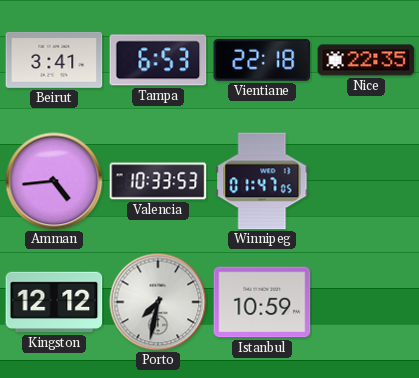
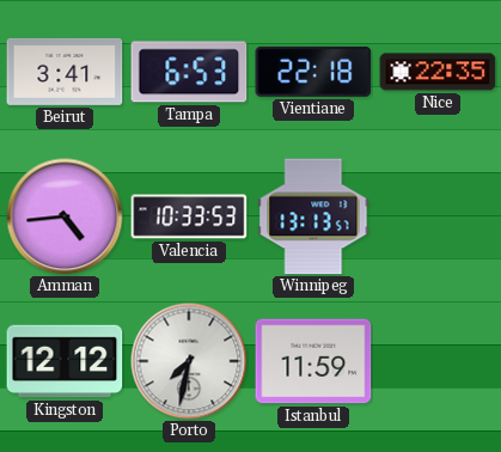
Winnipeg: 01:47 -> 13:13 (313, 216)
Istanbul: 10:59 -> 11:59 (313, 361)
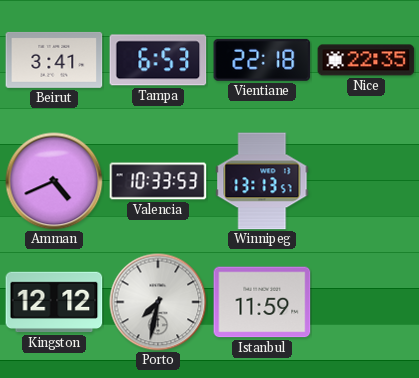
Amman: 4:44 -> 4:41 (54, 181)
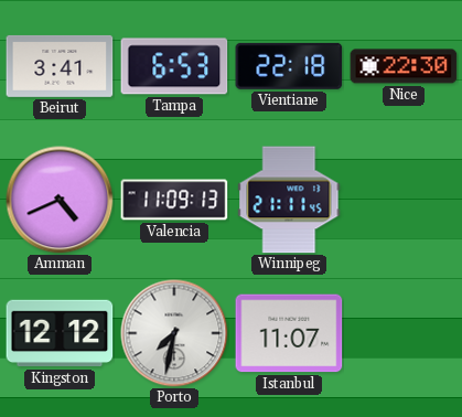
Nice: 22:35 -> 22:30 (404, 66)
Valencia: 10:33 -> 11:09 (174, 200)
Winnipeg: 13:13 -> 21:11 (289, 200)
Istanbul: 11:59 -> 11:07 (289, 333)
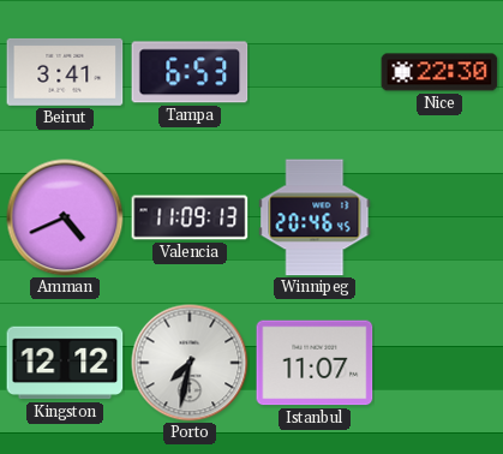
Vientiane: 22:18 -> none (289, 66)
Winnipeg: 21:11 -> 20:46 (315, 217)
